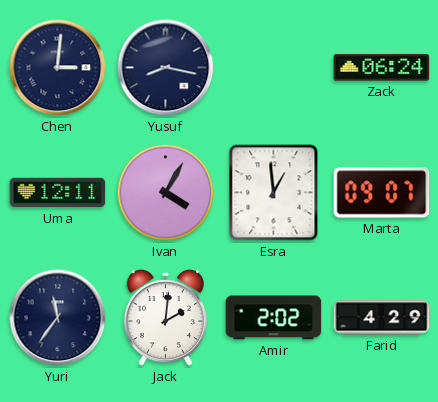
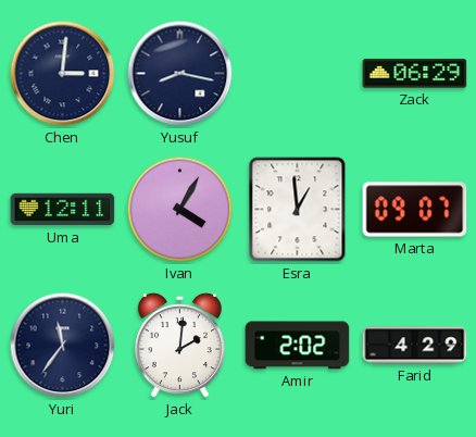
Zack: 06:24 -> 06:29 (415, 74)
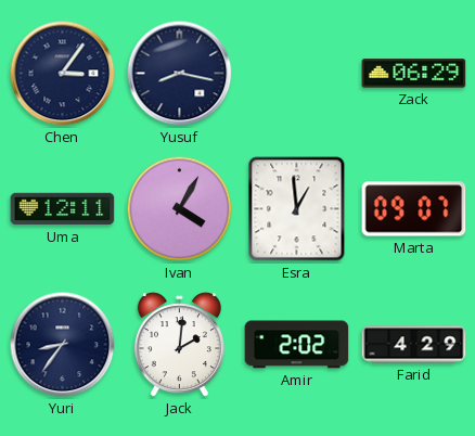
Chen: 3:01 -> 3:06 (63, 74)
Yuri: 11:36 -> 8:36 (63, 345)
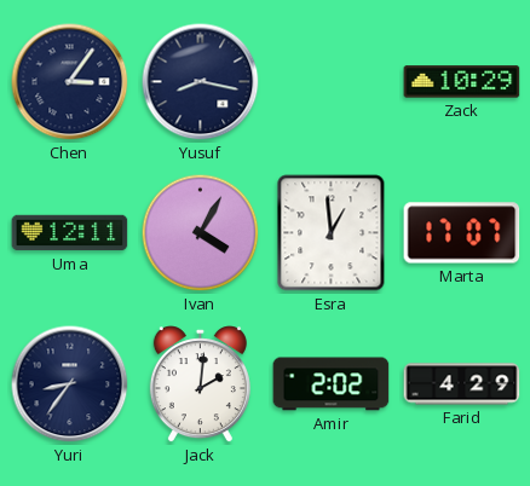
Zack: 06:29 -> 10:29 (462, 82)
Marta: 09:07 -> 17:07 (462, 233)
